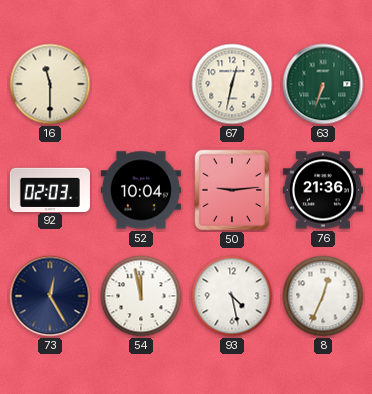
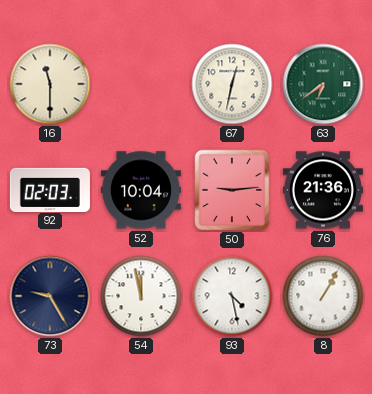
63: 6:33 -> 6:39 (323, 84)
73: 12:25 -> 9:25 (50, 296)
8: 12:34 -> 1:05 (323, 296)
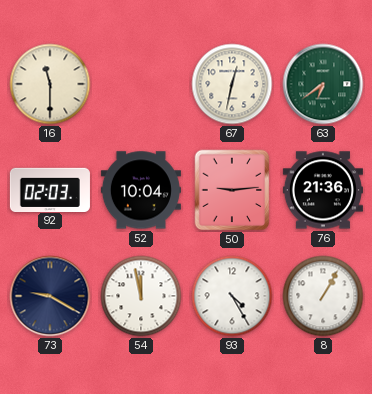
73: 9:25 -> 9:20 (50, 296)
93: 4:28 -> 4:25 (232, 296)
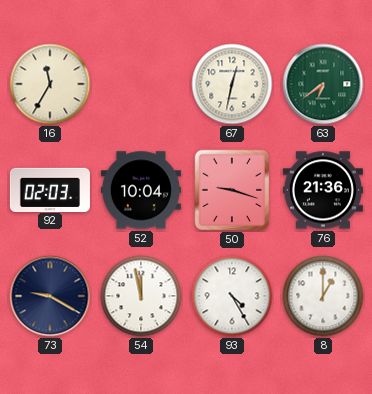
16: 11:30 -> 11:35 (50, 84)
50: 9:14 -> 9:18 (232, 190)
8: 1:05 -> 1:00 (323, 296)
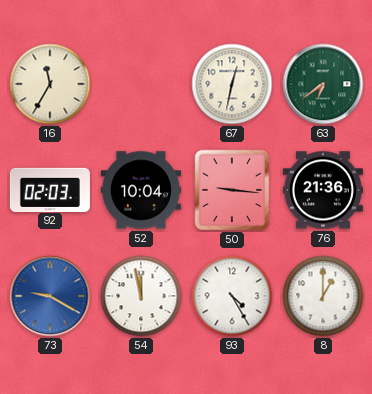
50: 9:18 -> 9:16 (232, 190)
73 dial: navy -> blue (50, 296)
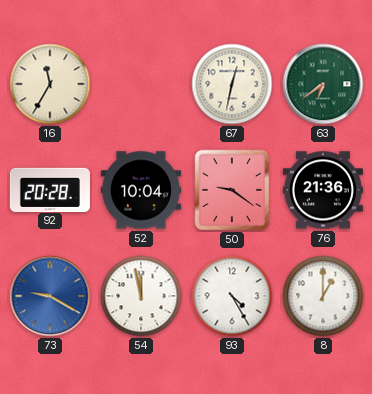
92: 02:03 -> 20:28 (50, 189)
50: 9:16 -> 9:21 (232, 190)
